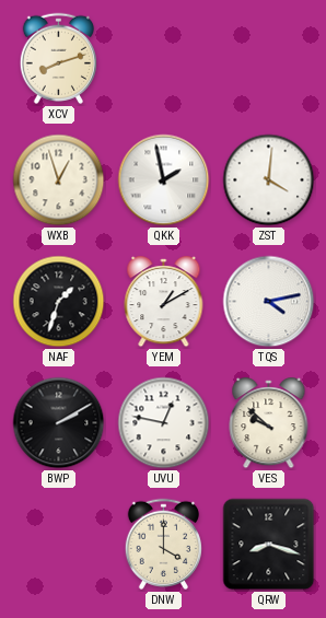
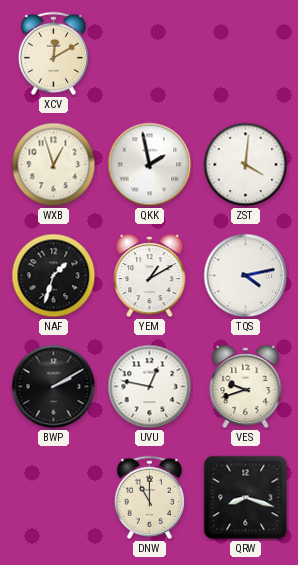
XCV: 8:12 -> 12:10 (53, 53)
VES: 9:52 -> 9:42 (246, 387)
DNW: 4:00 -> 11:00 (149, 497)
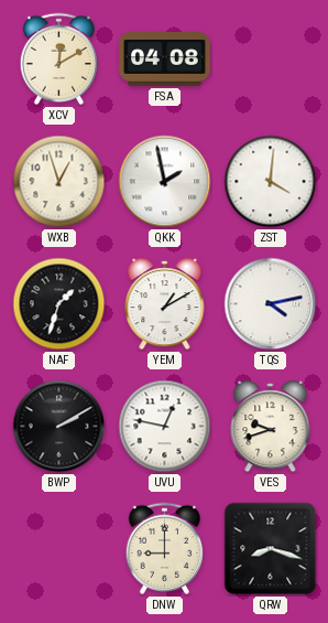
FSA: none -> 04:08 (165, 60)
DNW: 11:00 -> 9:00 (164, 548)
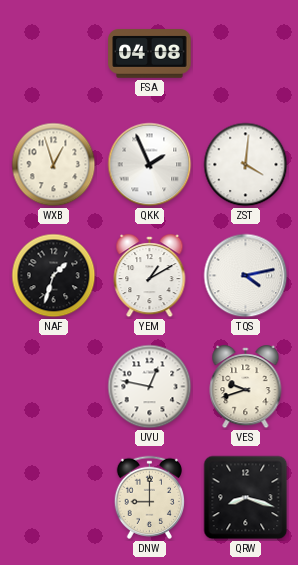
XCV: 12:10 -> none (58, 58)
QKK: 1:58 -> 1:56 (150, 165)
BWP: 2:10 -> none (59, 427)
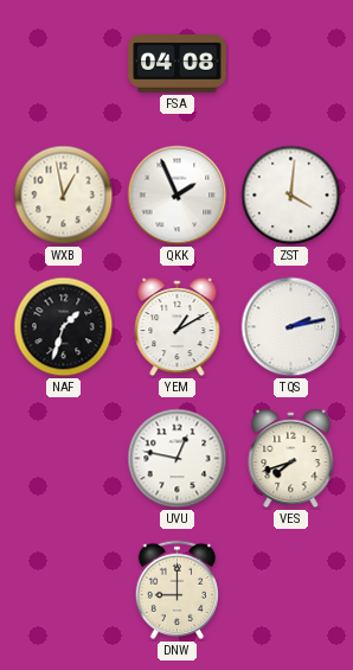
WXB: 12:57 -> 12:58 (64, 196)
TQS: 4:13 -> 2:13 (291, 327)
VES: 9:42 -> 7:42 (291, 459)
QRW: 8:18 -> none (246, 498)
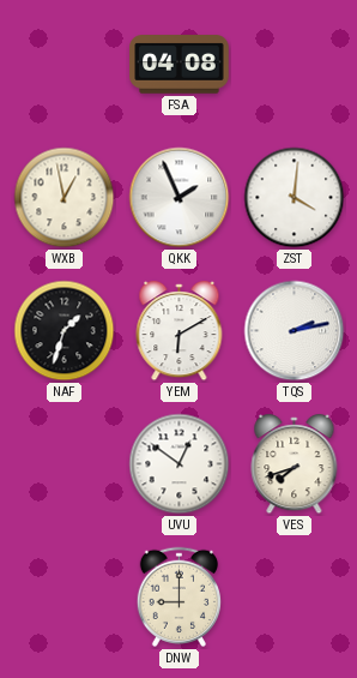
YEM: 1:10 -> 6:10 (180, 331)
UVU: 12:47 -> 12:51 (180, 464)
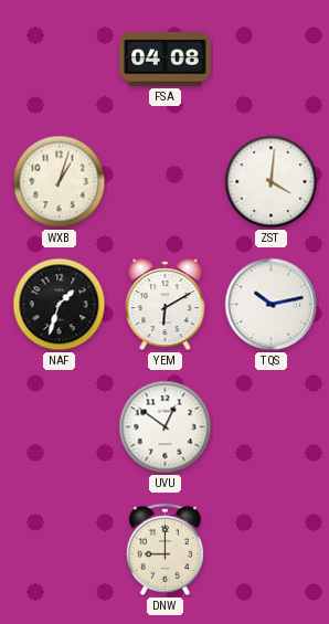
WXB: 12:58 -> 1:03 (60, 182)
QKK: 1:56 -> none (180, 198)
TQS: 2:13 -> 10:13 (272, 305)
VES: 7:42 -> none (295, 464)
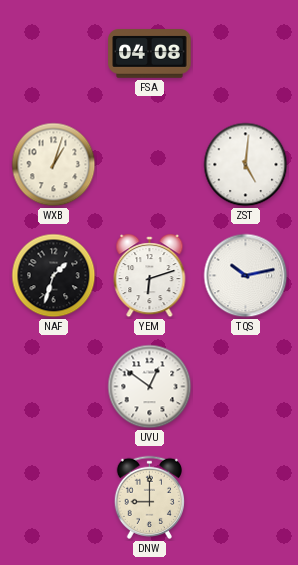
ZST: 4:01 -> 5:01 (246, 165)
YEM: 6:10 -> 6:12 (150, 276)
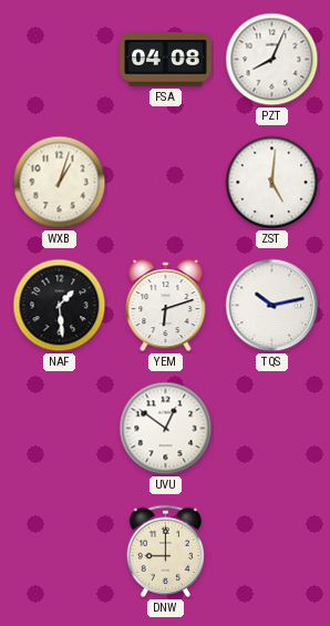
PZT: none -> 8:04 (272, 60)
NAF: 1:33 -> 1:29 (60, 306)
